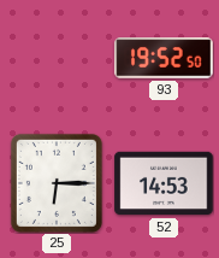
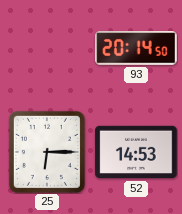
93: 19:52 -> 20:14 (136, 48)
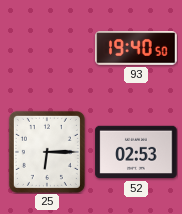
93: 20:14 -> 19:40 (136, 48)
52: 14:53 -> 02:53 (136, 152)
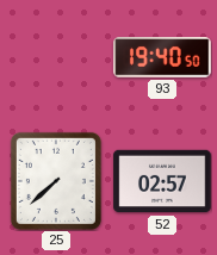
25: 6:15 -> 7:38 (56, 181)
52: 02:53 -> 02:57 (162, 181)
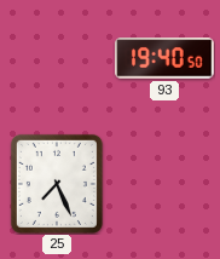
25: 7:38 -> 7:26 (57, 184)
52: 02:57 -> none (162, 181)
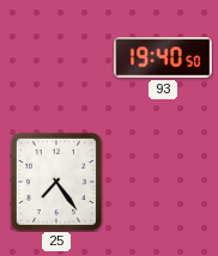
25: 7:26 -> 7:24 (56, 182)
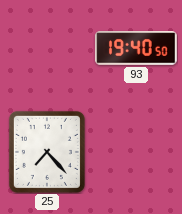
25: 7:24 -> 7:23 (47, 152)
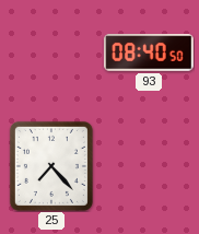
93: 19:40 -> 08:40 (149, 52)
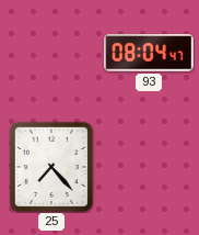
93: 08:40 -> 08:04 (149, 53)
